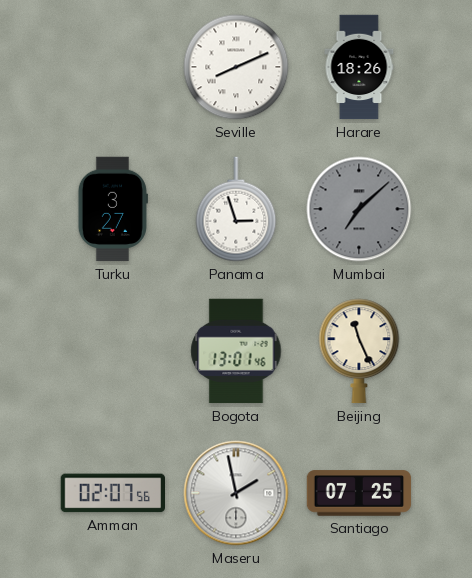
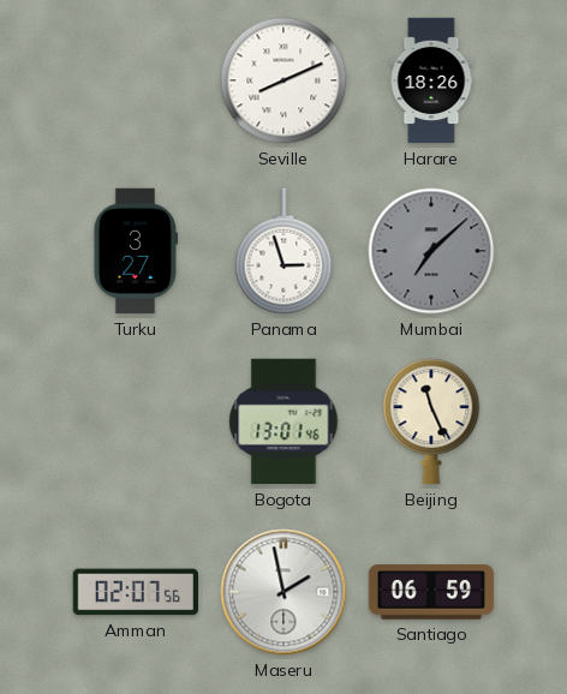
Santiago: 07:25 -> 06:59 (431, 592)
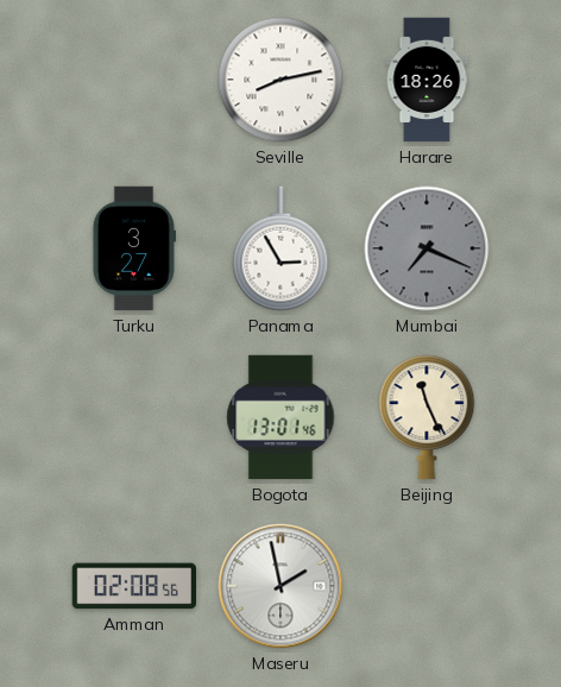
Seville: 8:11 -> 8:13 (280, 80)
Panama: 2:57 -> 2:55 (280, 248)
Mumbai: 7:08 -> 7:19 (427, 248)
Amman: 02:07 -> 02:08 (133, 586)
Santiago: 06:59 -> none (431, 592)
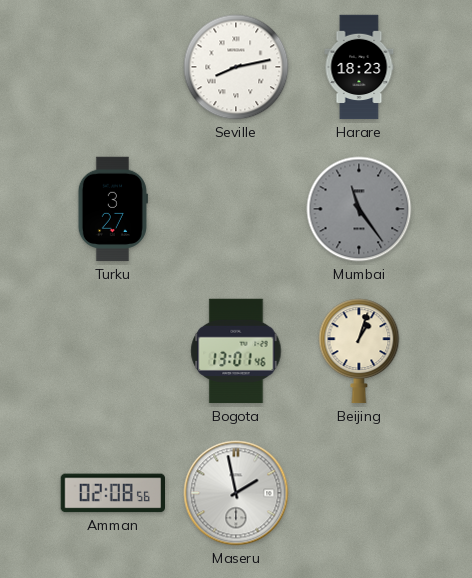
Harare: 18:26 -> 18:23 (359, 67)
Panama: 2:55 -> none (280, 248)
Mumbai: 7:19 -> 11:24 (359, 209)
Beijing: 11:26 -> 1:03 (359, 351)
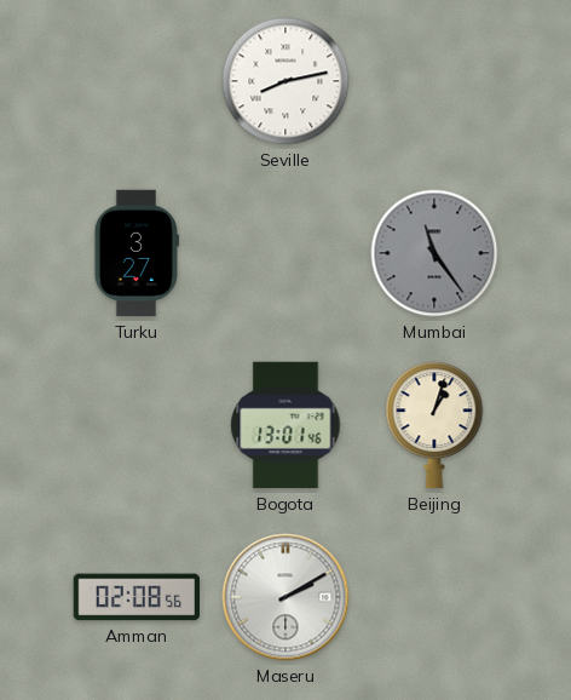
Harare: 18:23 -> none (359, 67)
Maseru: 1:58 -> 2:10 (285, 597)
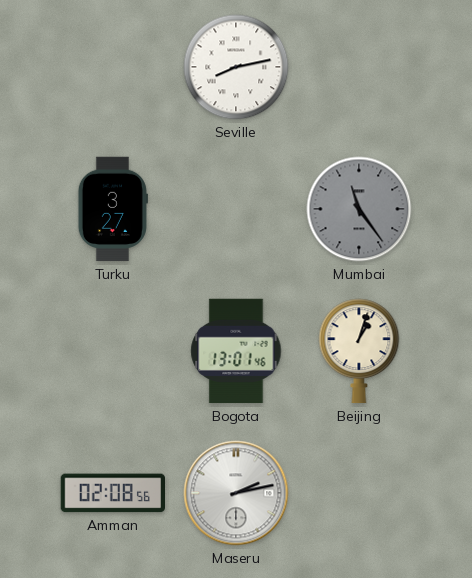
Maseru: 2:10 -> 2:13 (236, 493)
